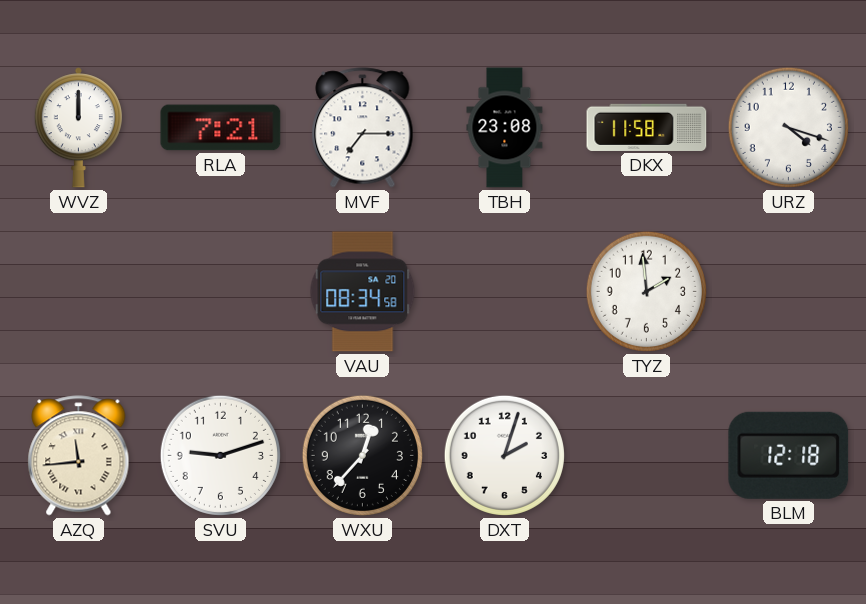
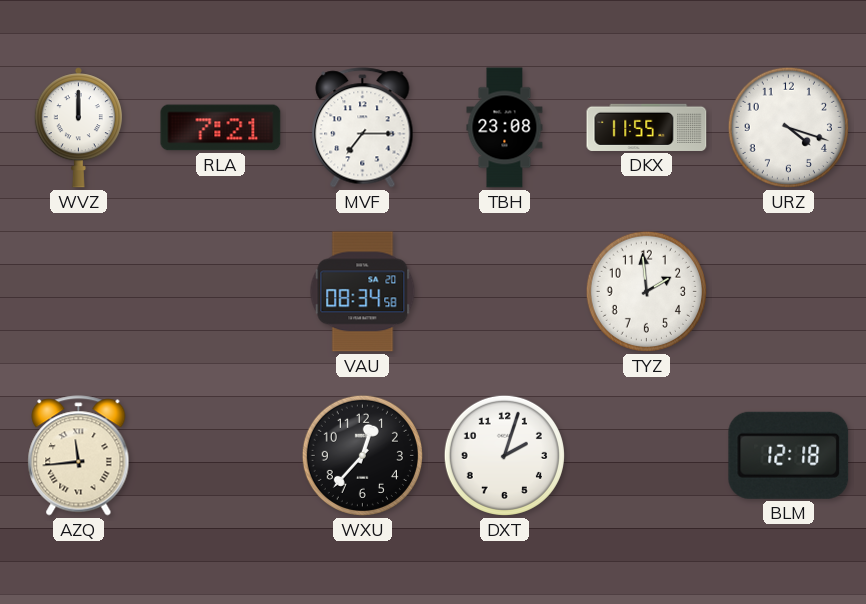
DKX: 11:58 -> 11:55 (647, 127)
SVU: 9:12 -> none (220, 455)
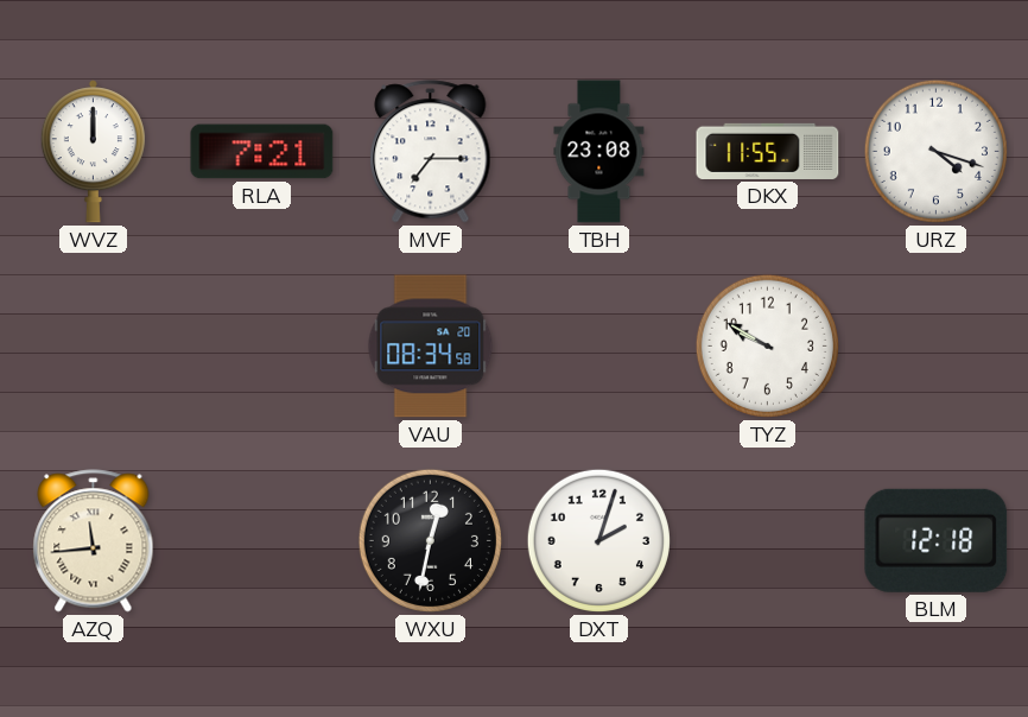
TYZ: 1:59 -> 9:50 (767, 345)
WXU: 12:37 -> 12:32 (430, 540)
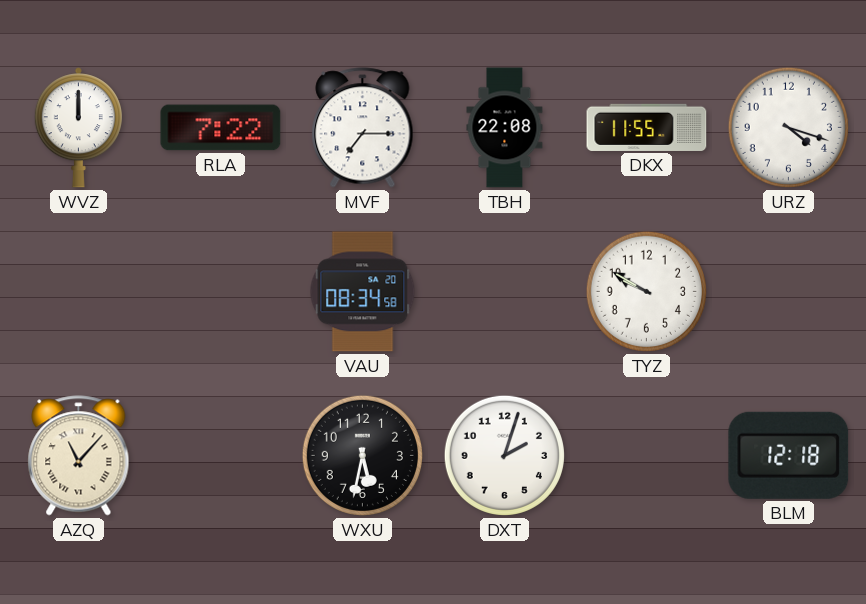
RLA: 7:21 -> 7:22 (221, 128)
TBH: 23:08 -> 22:08 (505, 128)
AZQ: 11:44 -> 11:07 (79, 456)
WXU: 12:32 -> 5:32 (362, 455)
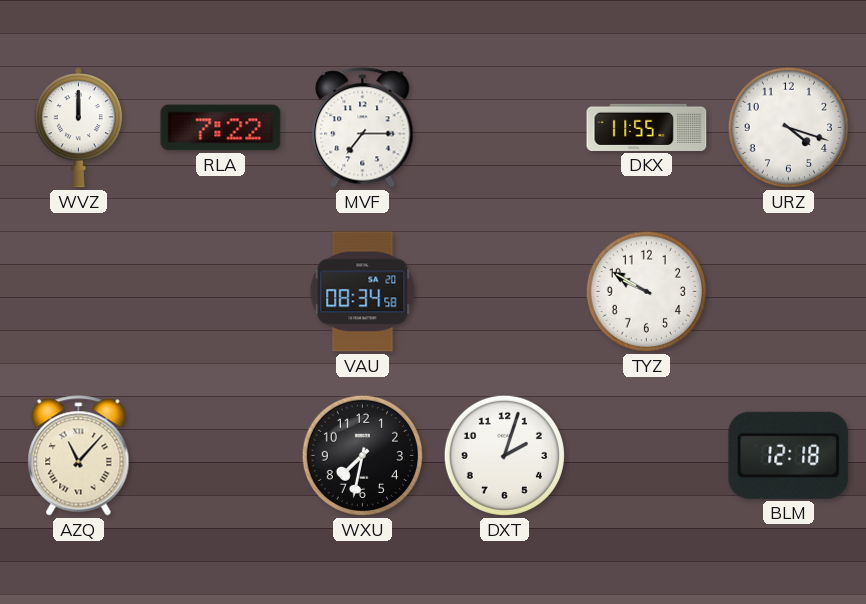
TBH: 22:08 -> none (505, 128)
WXU: 5:32 -> 7:32 (362, 455)
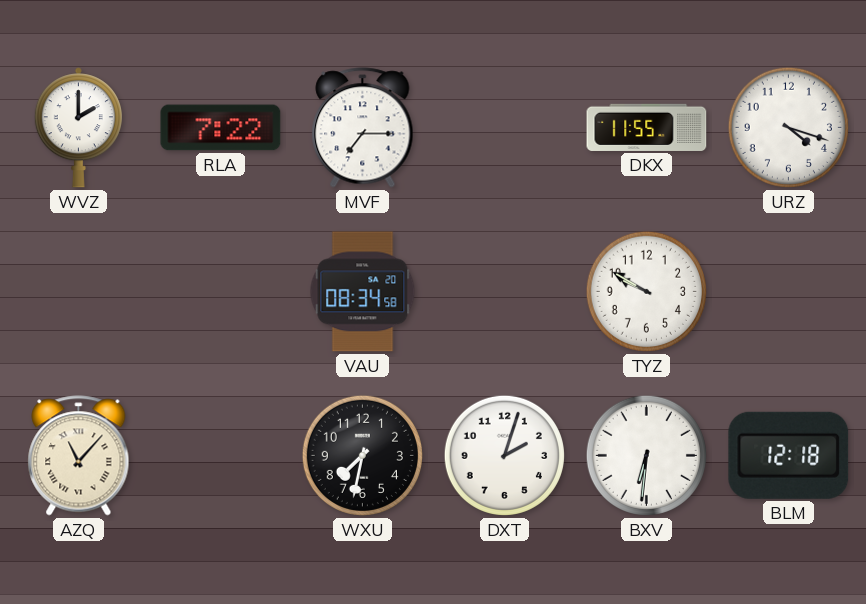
WVZ: 12:00 -> 2:00 (78, 128)
BXV: none -> 6:31 (646, 455)
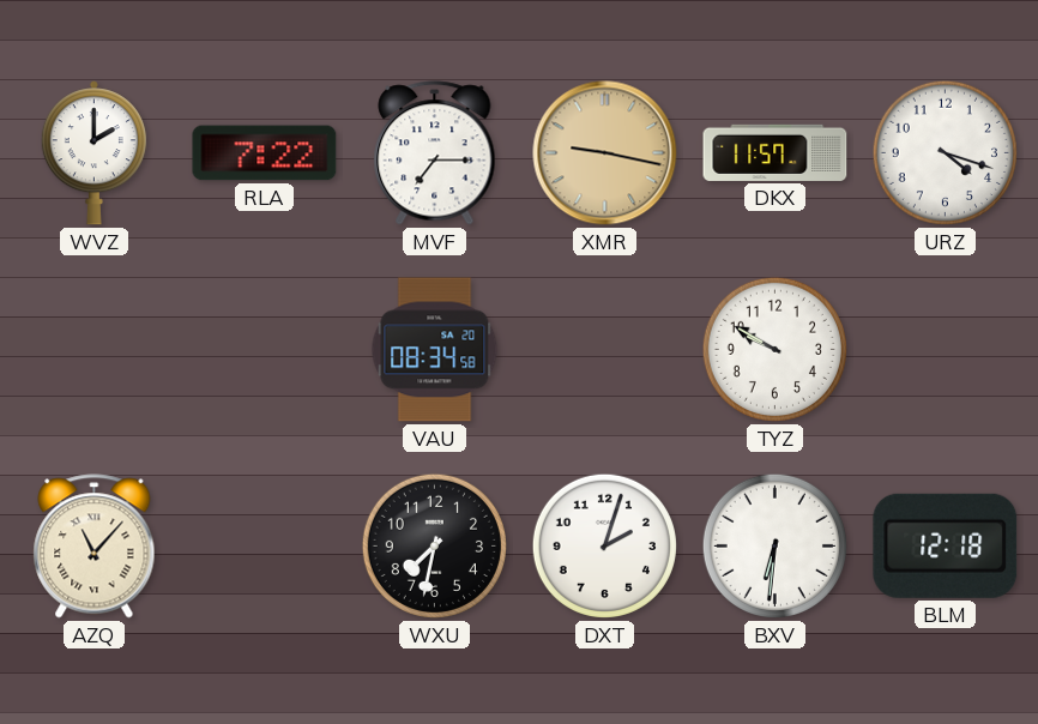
XMR: none -> 9:17 (605, 153)
DKX: 11:55 -> 11:57 (776, 152)
